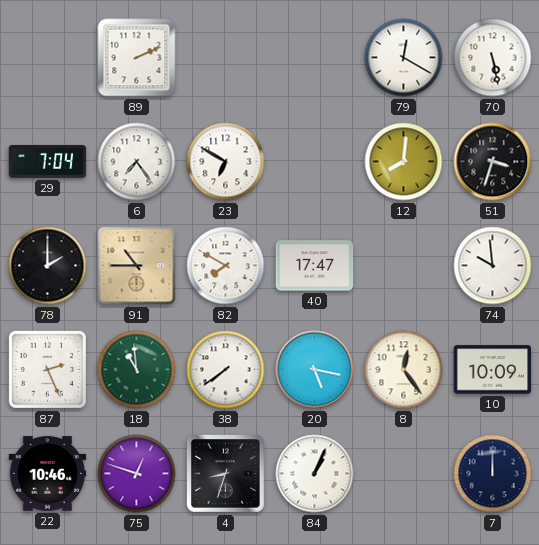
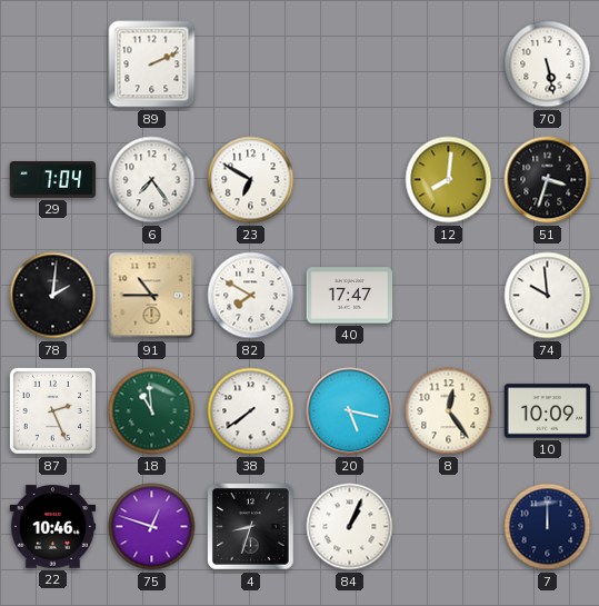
79: 12:20 -> none (404, 58)
78: 2:00 -> 2:01 (53, 296)
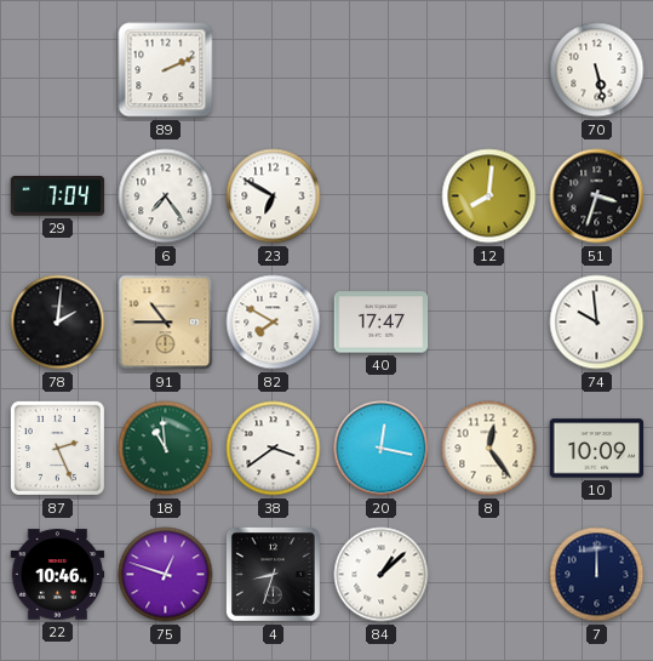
38: 7:39 -> 3:39 (274, 449)
20: 5:17 -> 12:17 (382, 449)
84: 1:04 -> 1:08 (382, 575)
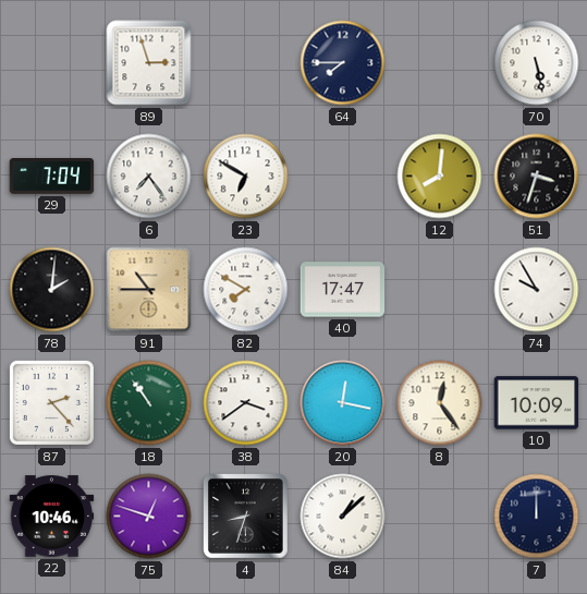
89: 2:11 -> 2:57 (149, 63)
64: none -> 7:45 (343, 63)
74: 9:59 -> 9:55 (537, 290)
87: 2:26 -> 2:23 (51, 402)
18: 10:59 -> 10:54 (149, 403)
